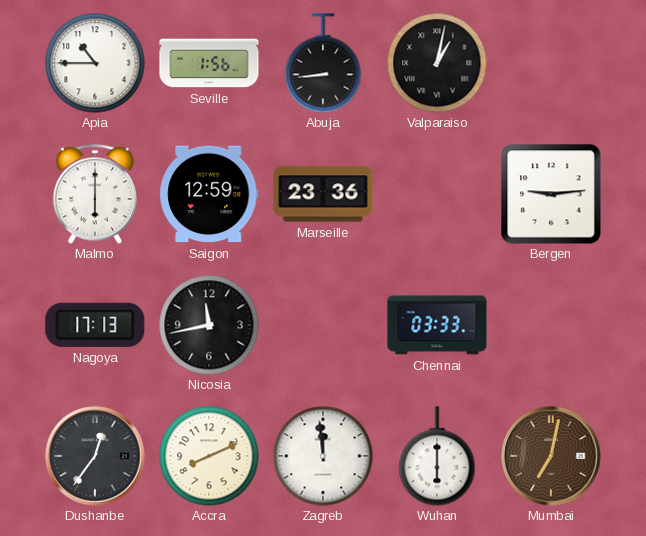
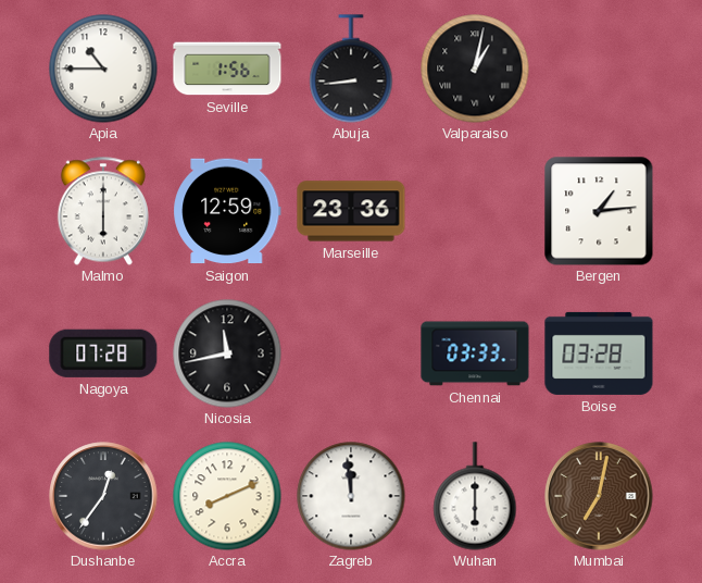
Bergen: 9:14 -> 1:14 (599, 211)
Nagoya: 17:13 -> 07:28 (103, 353)
Boise: none -> 03:28 (599, 353)
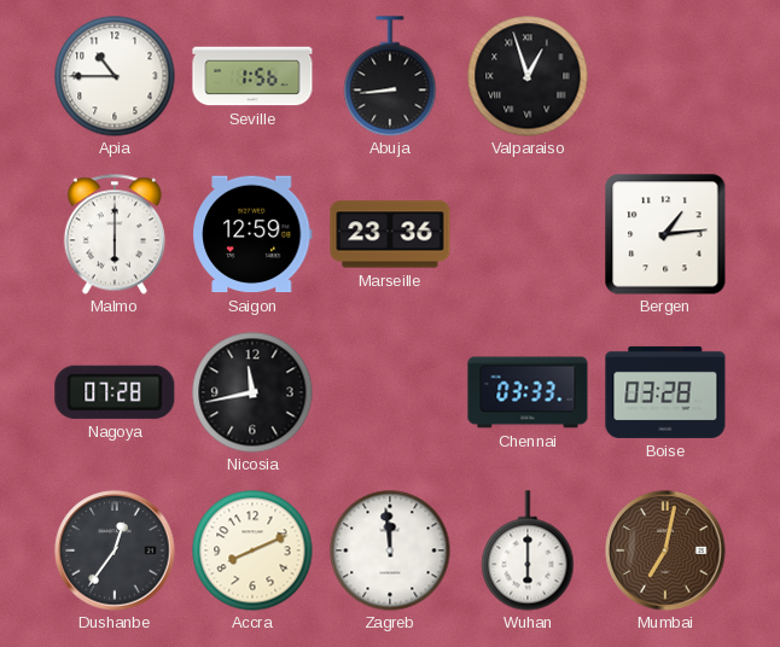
Valparaiso: 1:02 -> 12:57 (528, 76)
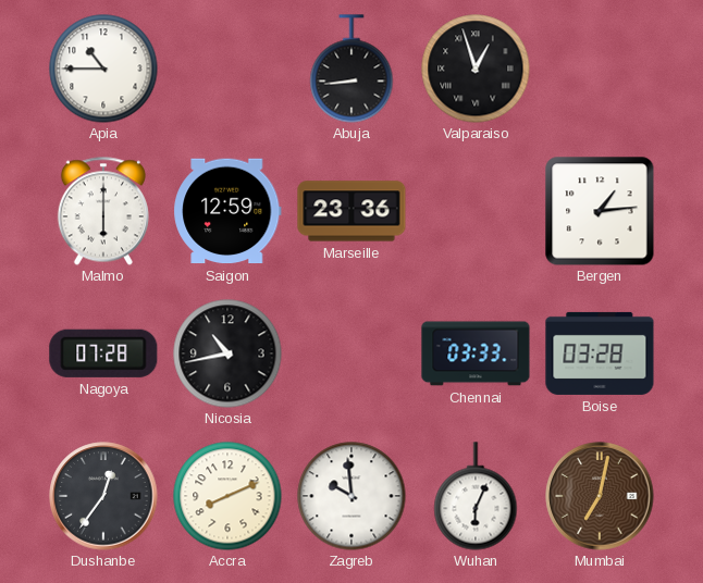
Seville: 1:56 -> none (252, 76)
Nicosia: 11:43 -> 10:43 (227, 353)
Zagreb: 11:59 -> 9:59 (351, 496)
Wuhan: 6:00 -> 6:04 (476, 496)
